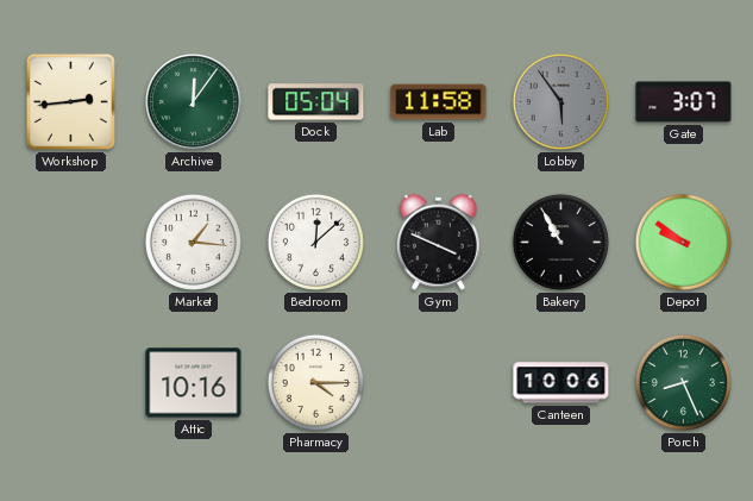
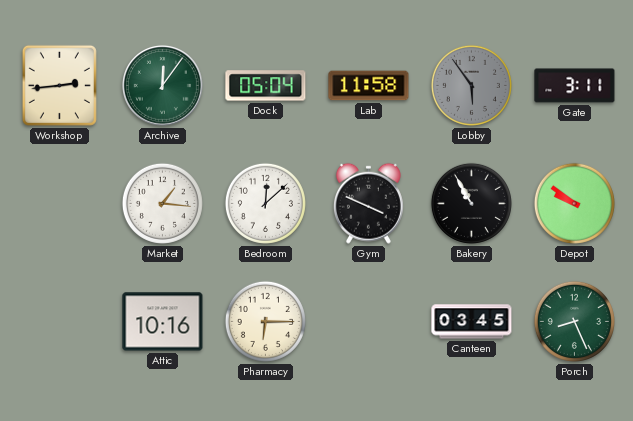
Gate: 3:07 -> 3:11 (575, 86)
Pharmacy: 4:15 -> 6:15 (265, 321)
Canteen: 10:06 -> 03:45 (472, 322)
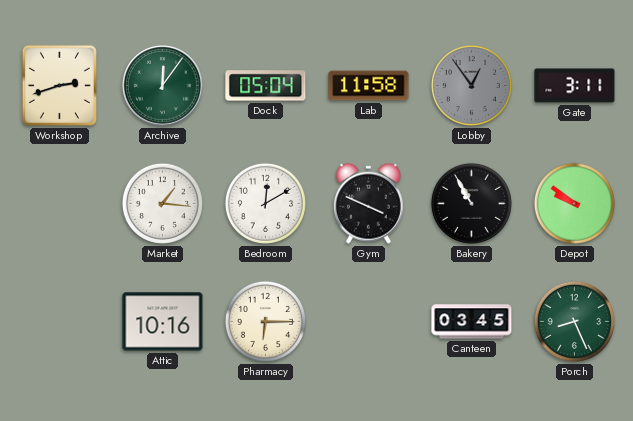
Workshop: 2:44 -> 2:42 (59, 85)
Lobby: 5:54 -> 12:54 (471, 85)
Bedroom: 12:08 -> 12:10 (265, 203)
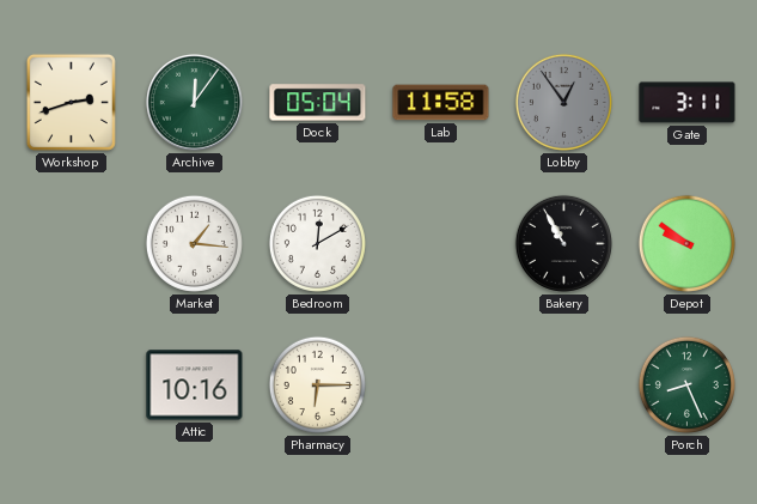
Gym: 3:49 -> none (368, 203)
Canteen: 03:45 -> none (472, 322)
